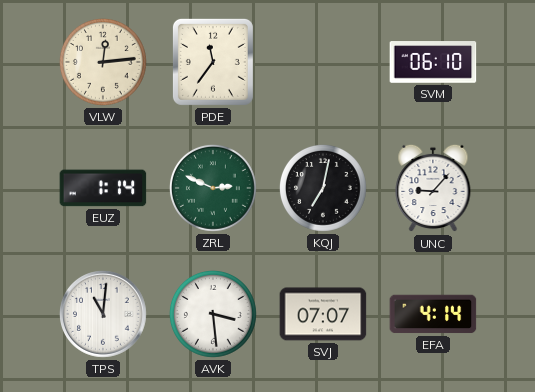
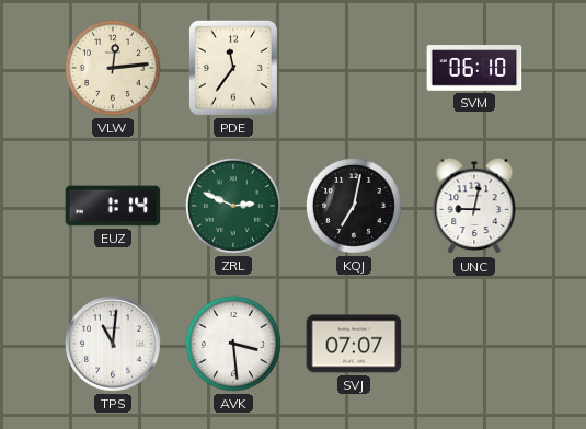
UNC: 9:07 -> 9:02 (474, 206)
EFA: 4:14 -> none (433, 314)
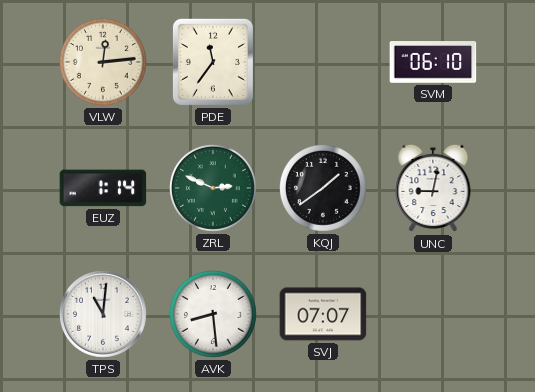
KQJ: 7:02 -> 1:39 (323, 188)
AVK: 3:29 -> 8:29 (213, 314)
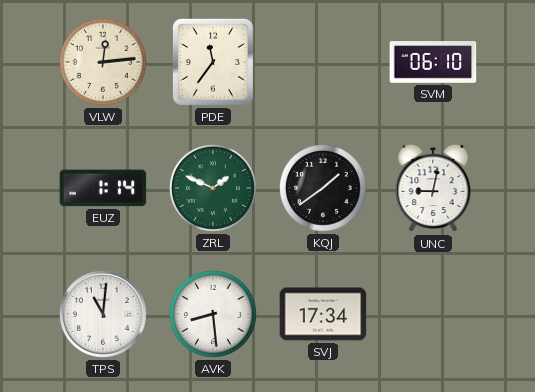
ZRL: 2:49 -> 1:49 (213, 188)
SVJ: 07:07 -> 17:34 (323, 314)
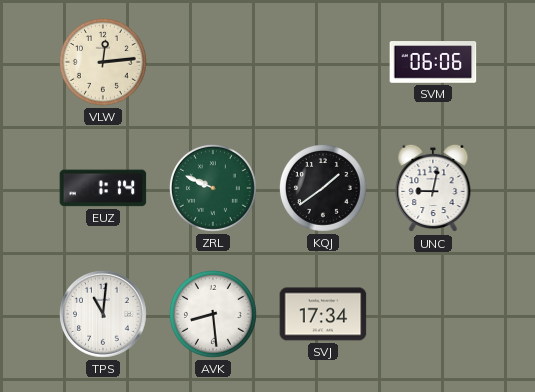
PDE: 11:36 -> none (213, 62)
SVM: 06:10 -> 06:06 (433, 62)
ZRL: 1:49 -> 9:49 (213, 188)
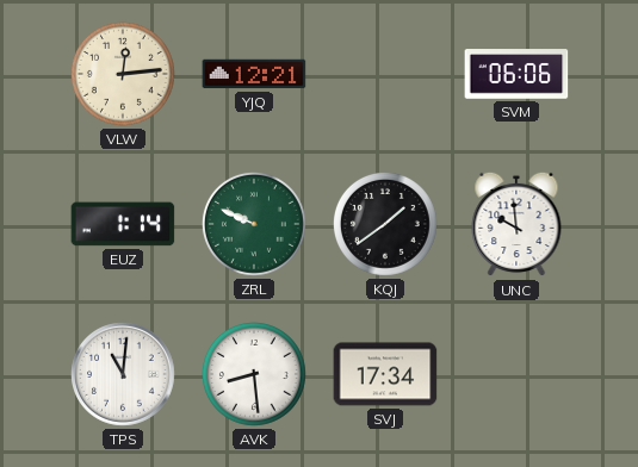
YJQ: none -> 12:21 (254, 74)
UNC: 9:02 -> 9:59 (516, 224)
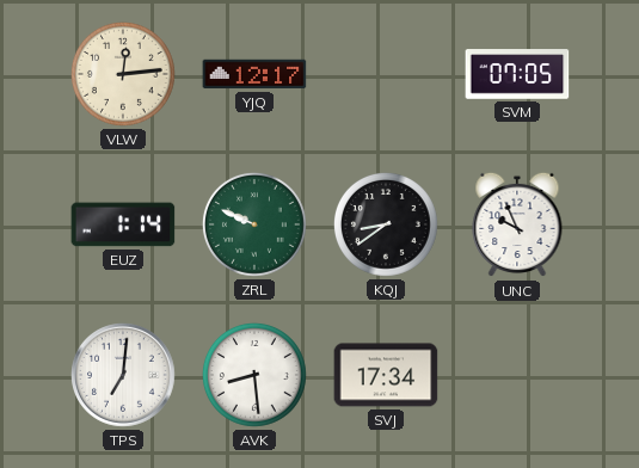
YJQ: 12:21 -> 12:17 (254, 74)
SVM: 06:06 -> 07:05 (517, 74)
KQJ: 1:39 -> 8:39 (386, 224)
UNC: 9:59 -> 9:56 (517, 224)
TPS: 11:01 -> 7:01 (124, 376)
